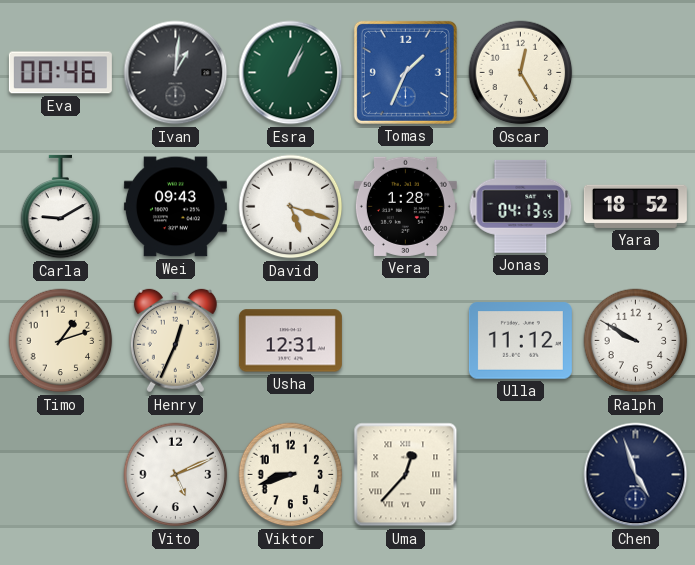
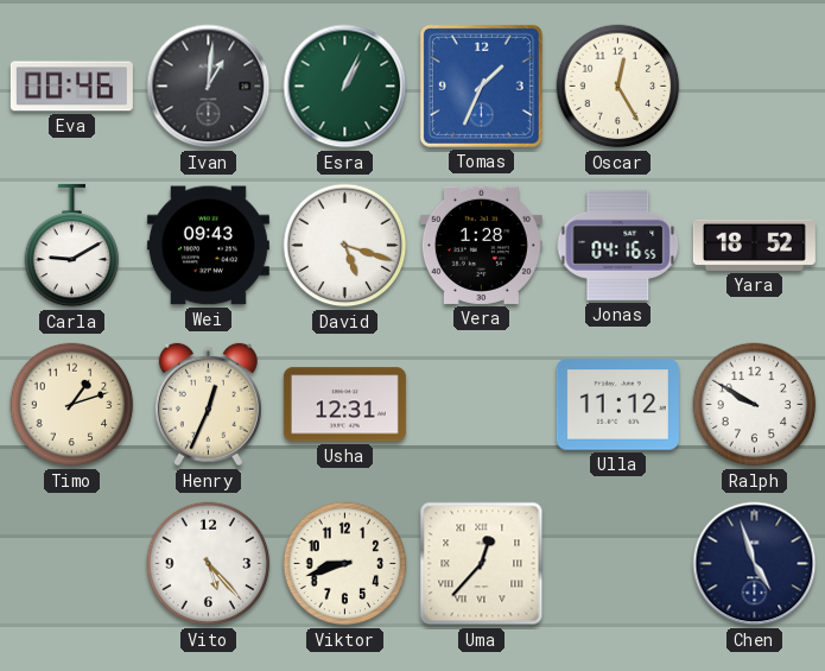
Jonas: 04:13 -> 04:16 (618, 245)
Vito: 5:11 -> 5:23 (209, 564)
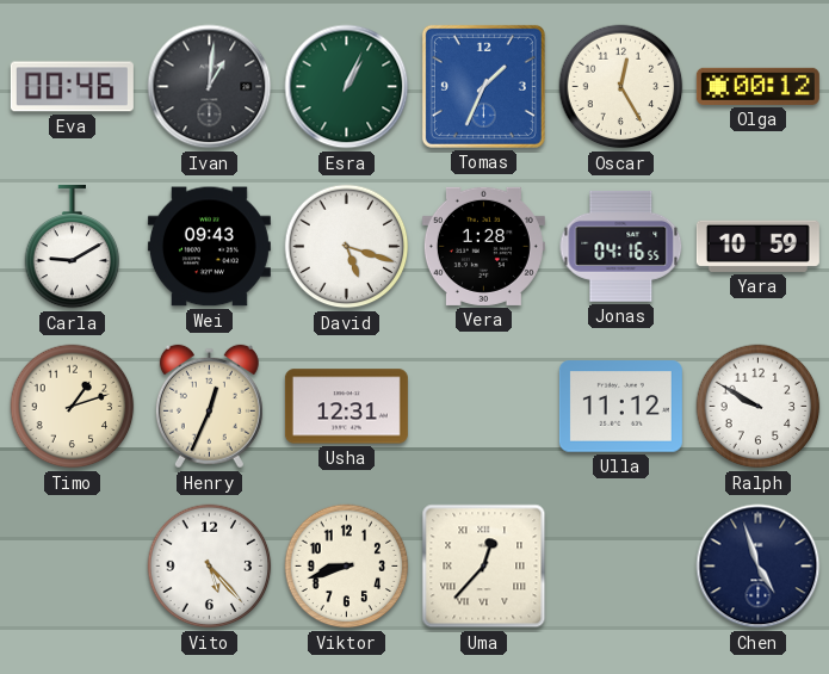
Olga: none -> 00:12 (757, 86)
Yara: 18:52 -> 10:59 (757, 246)
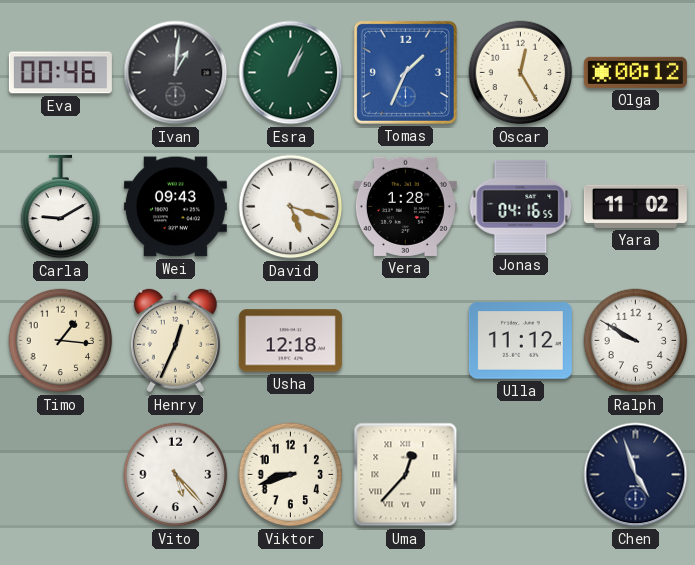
Yara: 10:59 -> 11:02 (635, 206)
Timo: 1:12 -> 1:16 (61, 341)
Usha: 12:31 -> 12:18 (290, 341)
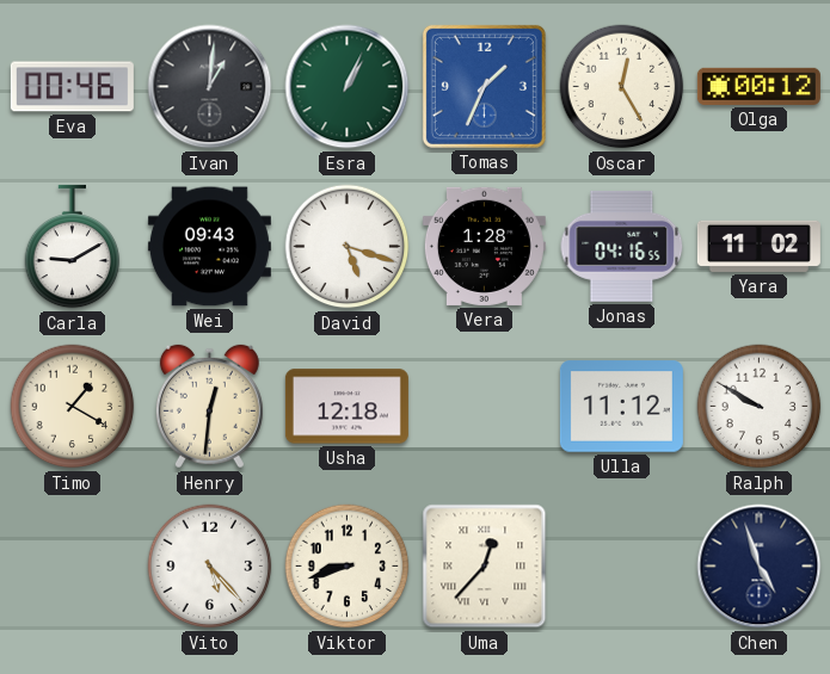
Timo: 1:16 -> 1:20 (73, 407)
Henry: 12:34 -> 12:31 (209, 407)
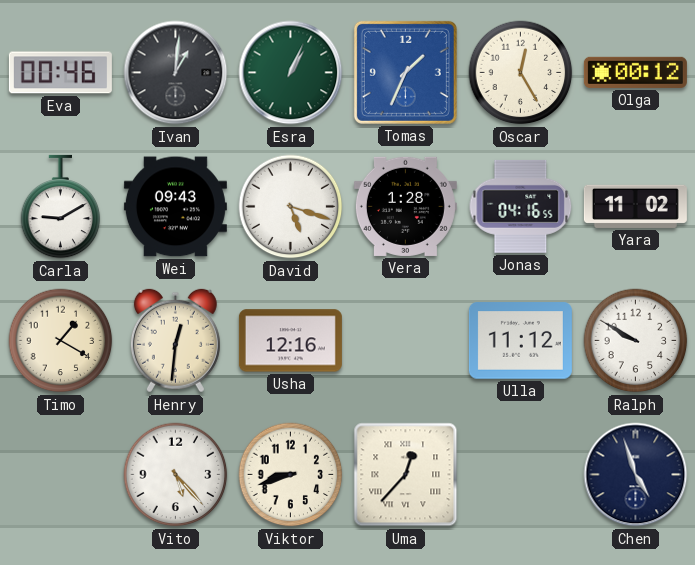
Usha: 12:18 -> 12:16 (290, 341)
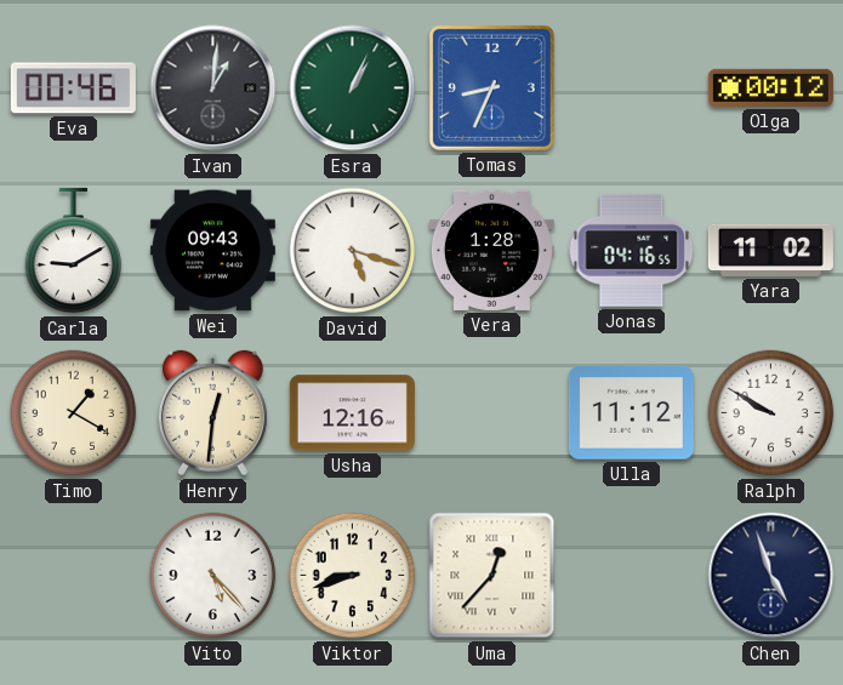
Tomas: 1:34 -> 8:34 (491, 87)
Oscar: 12:25 -> none (521, 73)
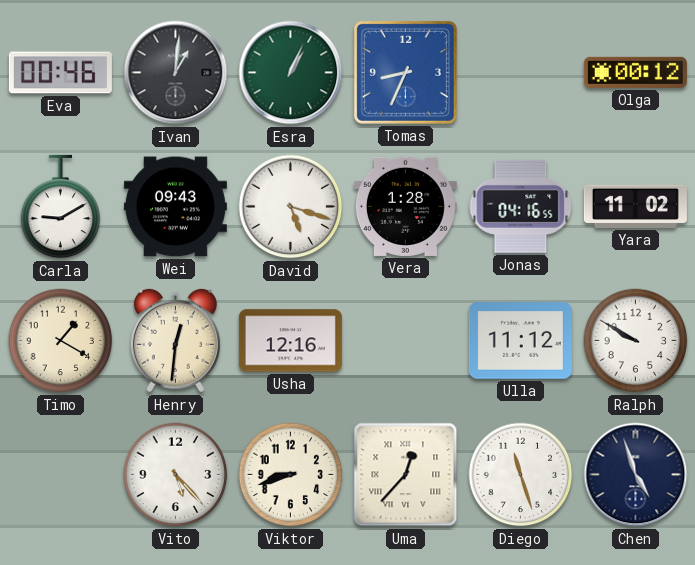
Diego: none -> 11:27 (521, 475)
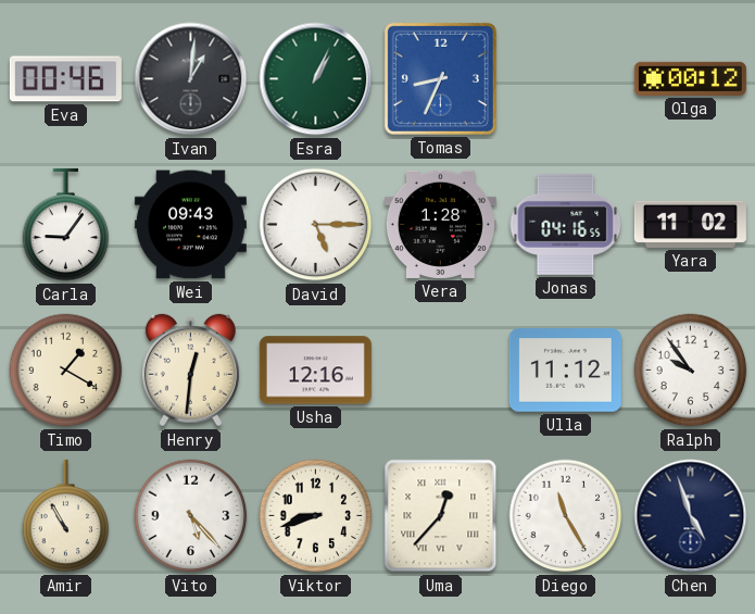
Carla: 9:10 -> 9:06 (66, 225)
David: 5:18 -> 5:15 (316, 225)
Ralph: 9:50 -> 9:54 (691, 371)
Amir: none -> 10:55 (66, 516)
Diego: 11:27 -> 11:25 (566, 516)
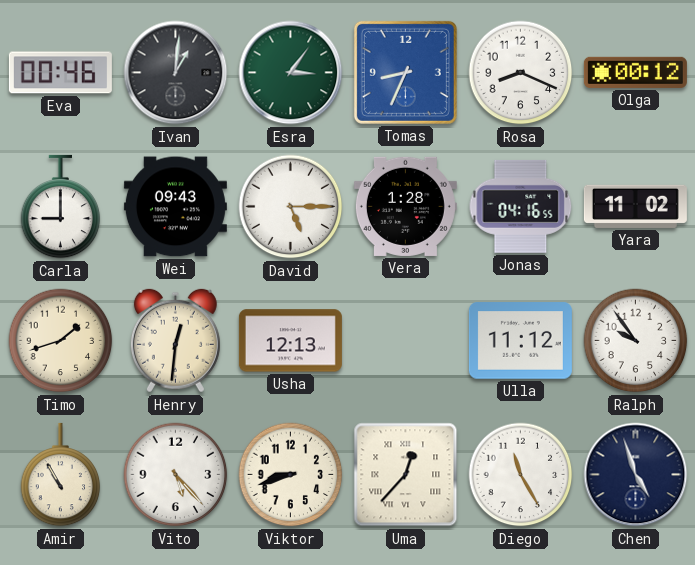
Esra: 1:04 -> 3:06 (291, 73)
Rosa: none -> 8:19 (521, 73)
Carla: 9:06 -> 9:00 (61, 207)
Timo: 1:20 -> 1:42 (61, 341)
Usha: 12:16 -> 12:13 (290, 341)
